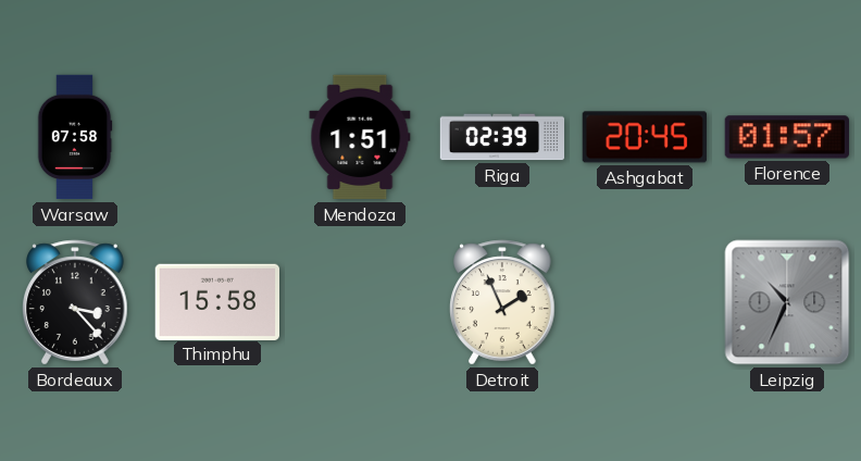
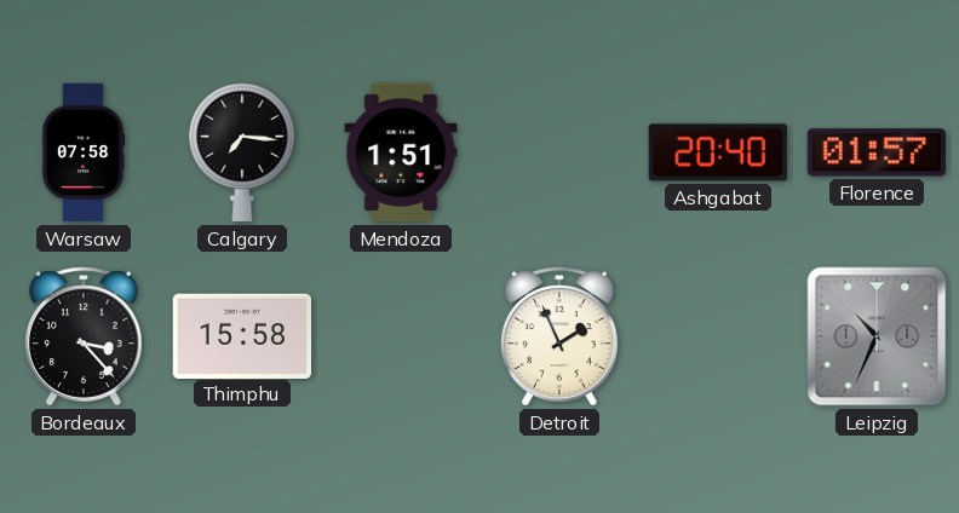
Calgary: none -> 7:16 (242, 152)
Riga: 02:39 -> none (502, 137)
Ashgabat: 20:45 -> 20:40 (717, 152)
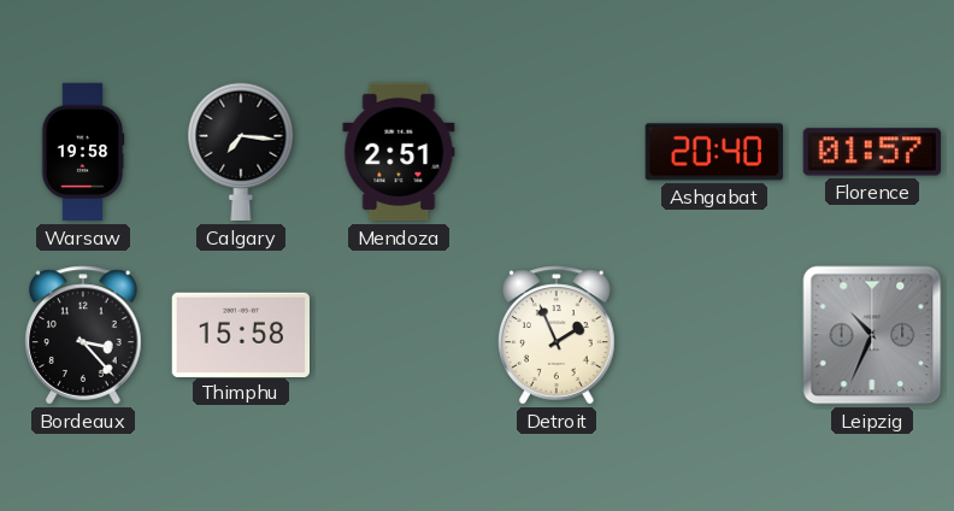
Warsaw: 07:58 -> 19:58 (83, 152)
Mendoza: 1:51 -> 2:51 (399, 152)
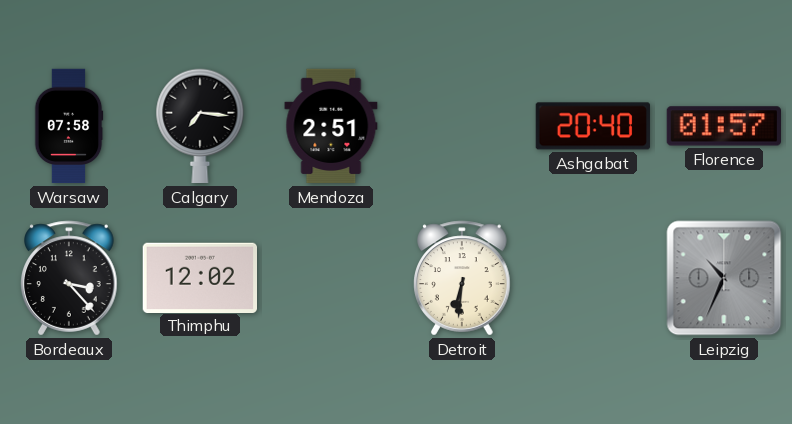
Warsaw: 19:58 -> 07:58 (69, 126)
Thimphu: 15:58 -> 12:02 (199, 277)
Detroit: 1:56 -> 6:31 (462, 278)
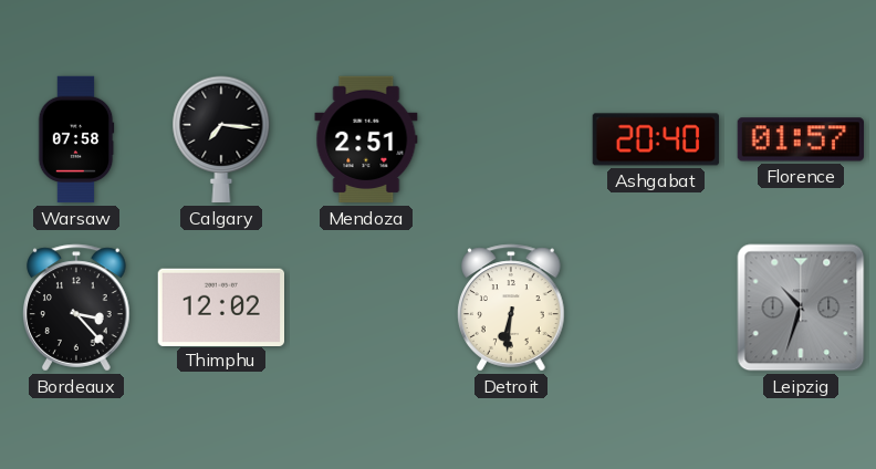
Leipzig: 10:34 -> 10:33 (801, 308)
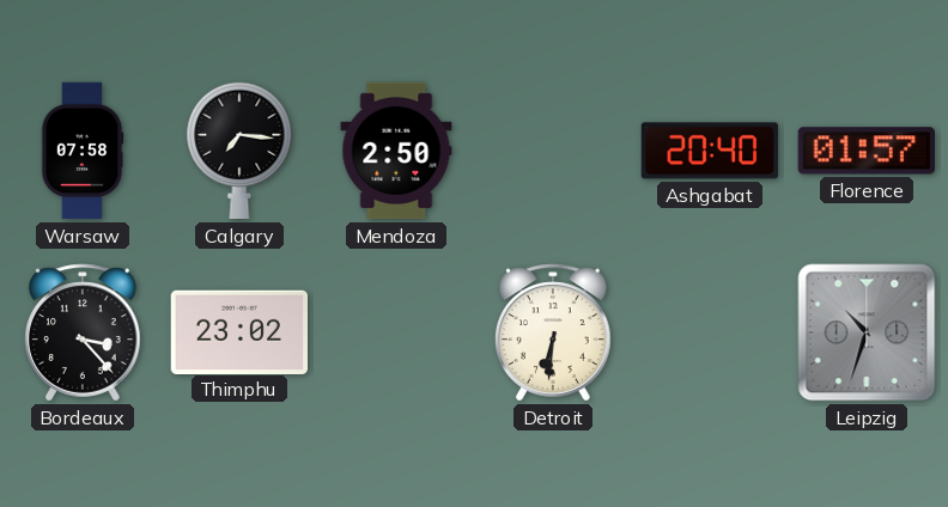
Mendoza: 2:51 -> 2:50 (396, 151)
Thimphu: 12:02 -> 23:02 (238, 331)
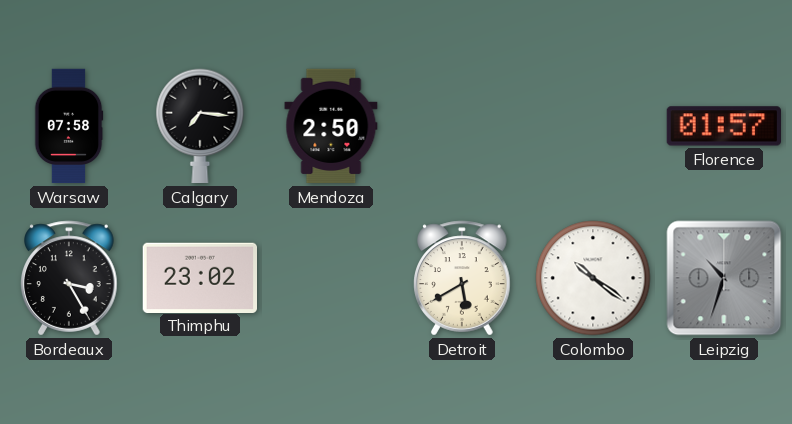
Ashgabat: 20:40 -> none (709, 151)
Bordeaux: 3:23 -> 3:25 (69, 278)
Detroit: 6:31 -> 5:40 (462, 278)
Colombo: none -> 10:21 (593, 278)
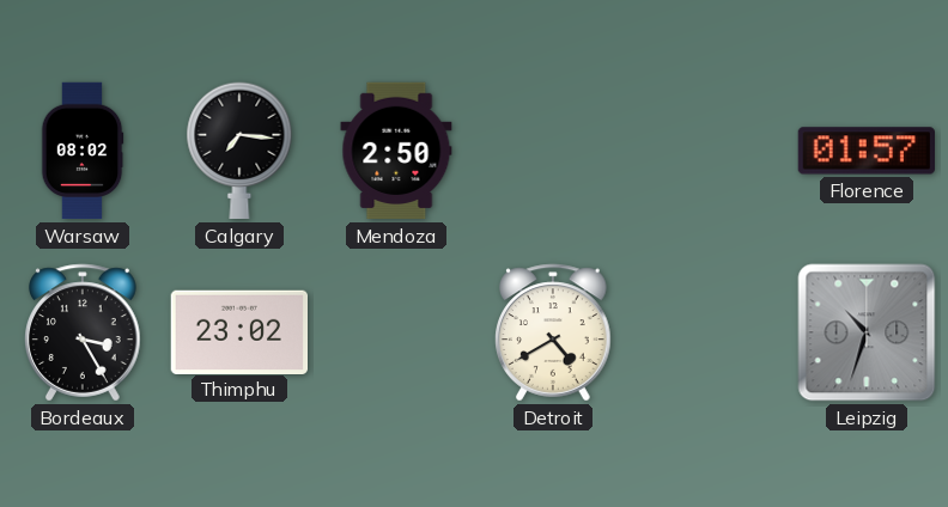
Warsaw: 07:58 -> 08:02 (83, 151)
Detroit: 5:40 -> 4:40 (553, 332)
Colombo: 10:21 -> none (593, 278)
